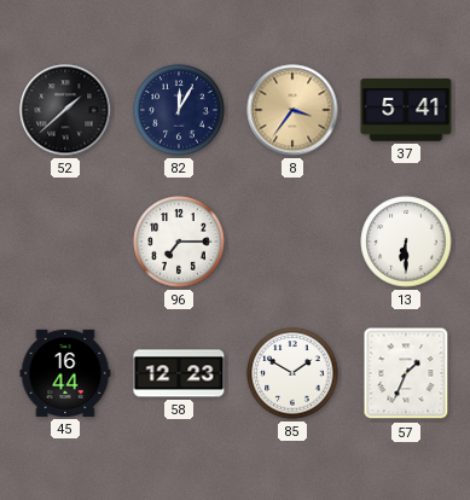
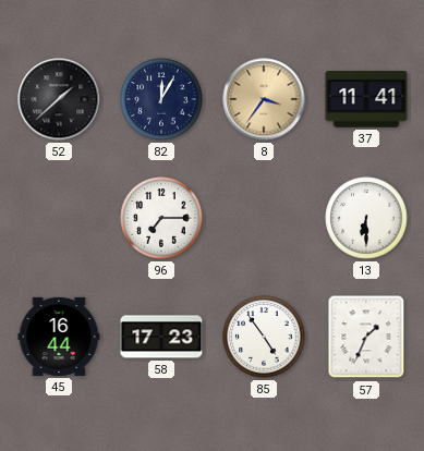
37: 5:41 -> 11:41 (366, 99)
58: 12:23 -> 17:23 (161, 337)
85: 1:50 -> 4:54 (264, 337)
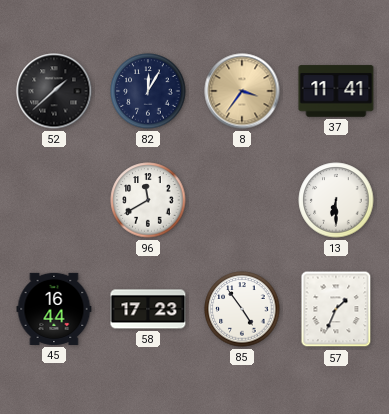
96: 7:15 -> 11:40 (148, 200)
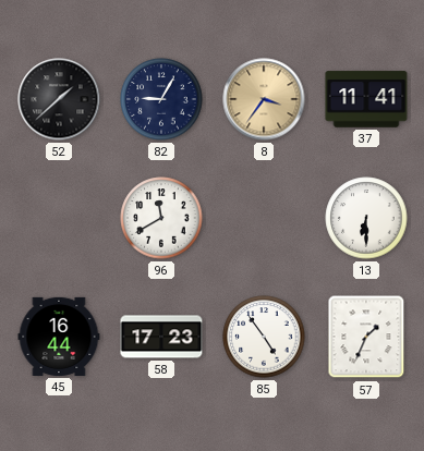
82: 12:05 -> 9:05 (161, 99)
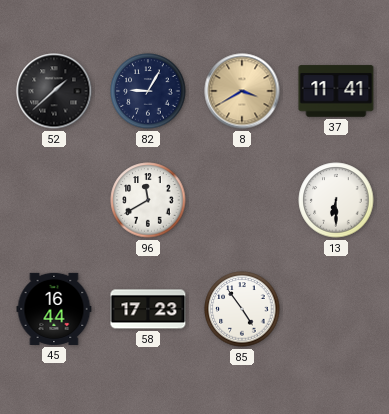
8: 3:36 -> 3:40 (242, 91)
57: 1:34 -> none (366, 337)
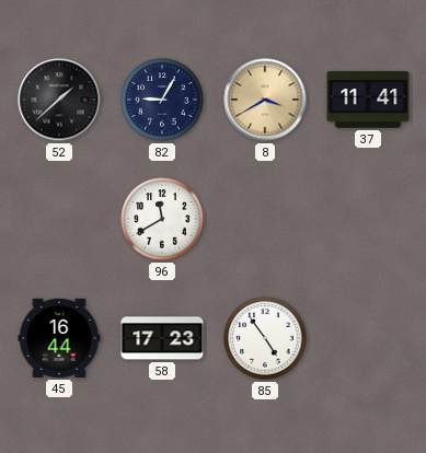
13: 6:30 -> none (336, 200)
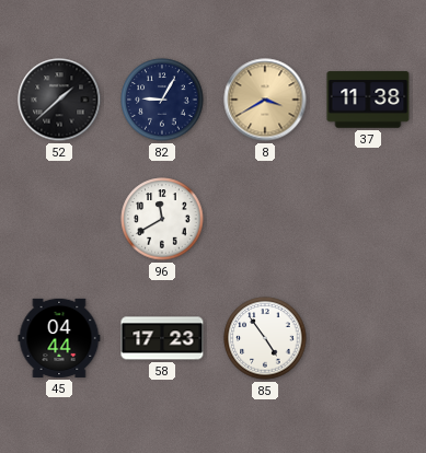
37: 11:41 -> 11:38 (368, 100)
45: 16:44 -> 04:44 (59, 338)
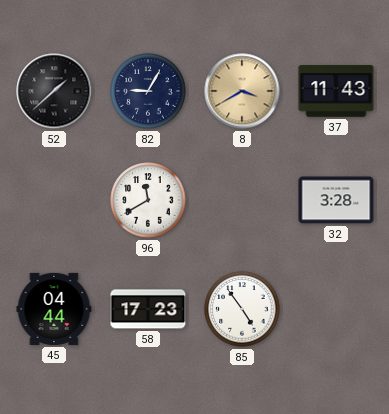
37: 11:38 -> 11:43 (336, 91)
32: none -> 3:28 (336, 200)
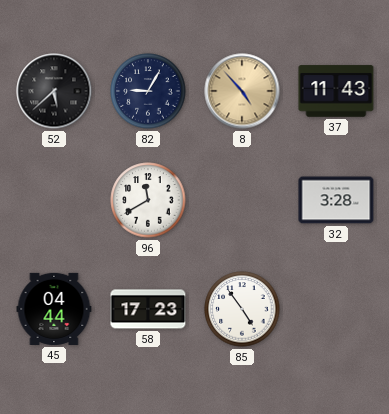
52: 1:38 -> 5:38 (54, 91)
8: 3:40 -> 4:53 (242, 91)
